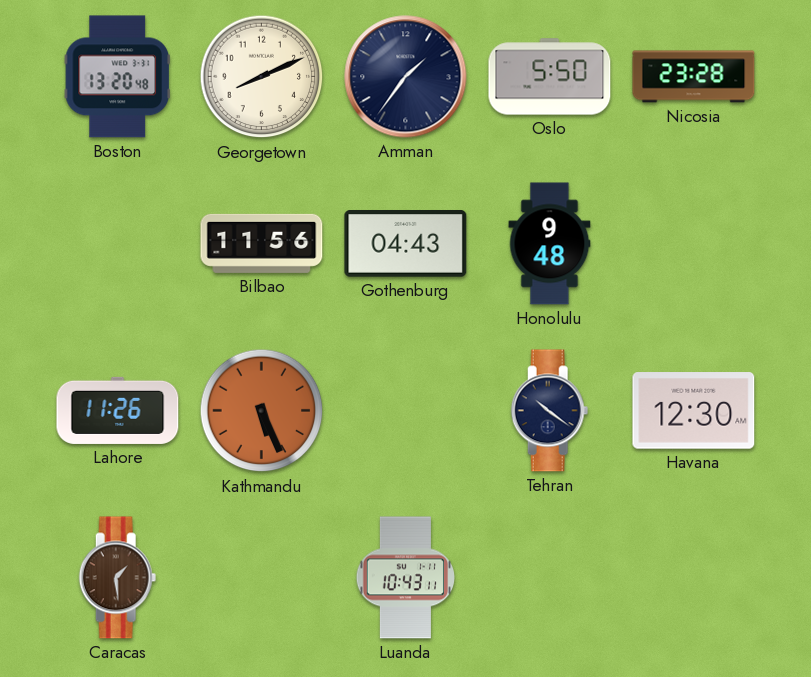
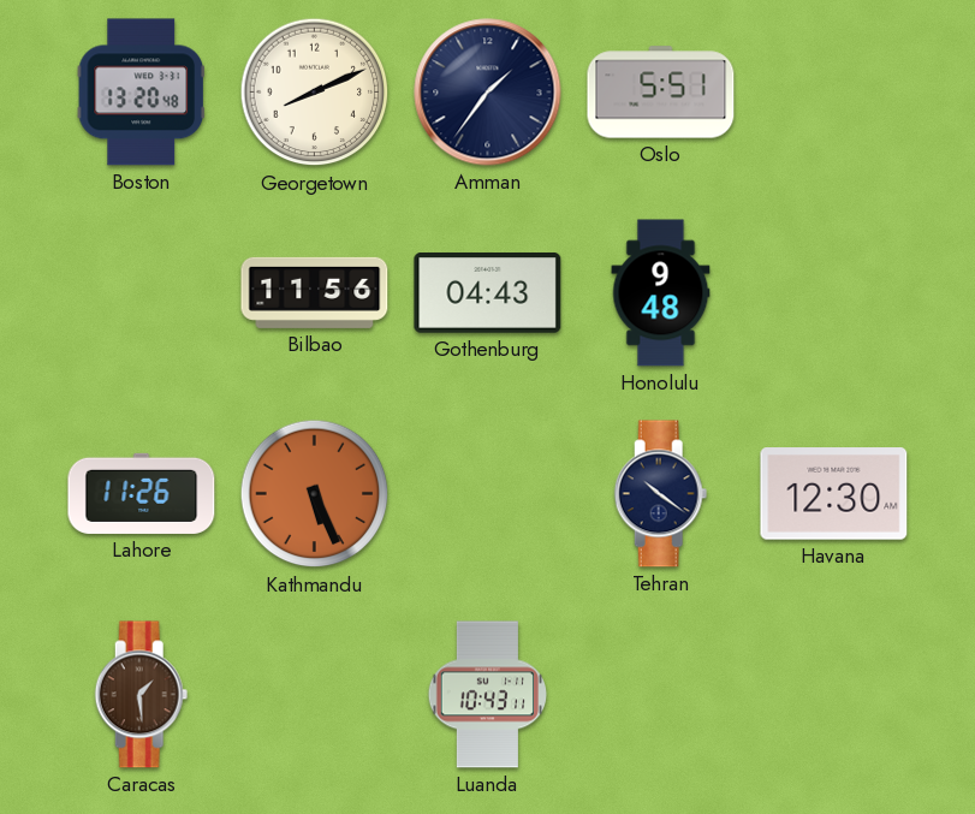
Oslo: 5:50 -> 5:51 (661, 93)
Nicosia: 23:28 -> none (694, 77)
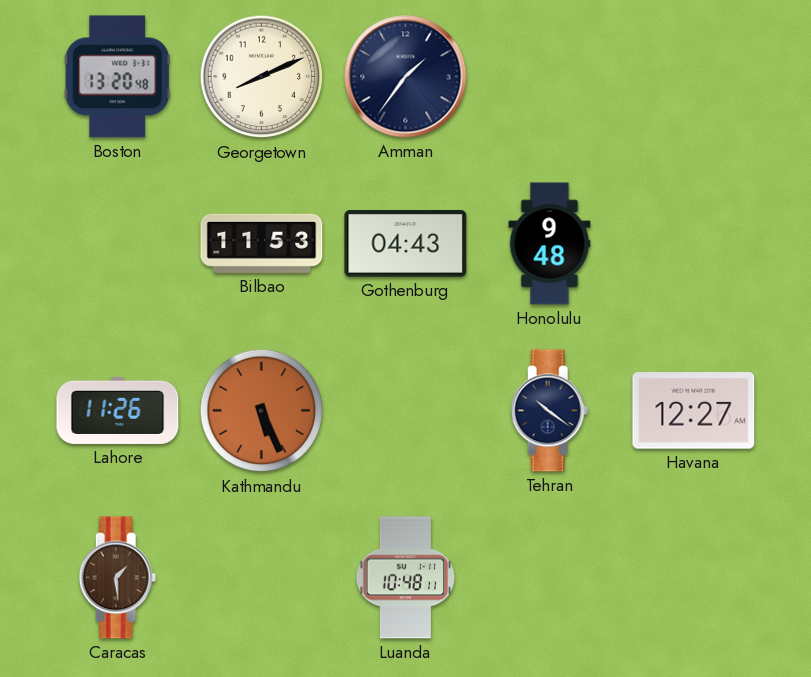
Oslo: 5:51 -> none (661, 93)
Bilbao: 11:56 -> 11:53 (262, 243)
Havana: 12:30 -> 12:27 (694, 411)
Luanda: 10:43 -> 10:48 (405, 578)
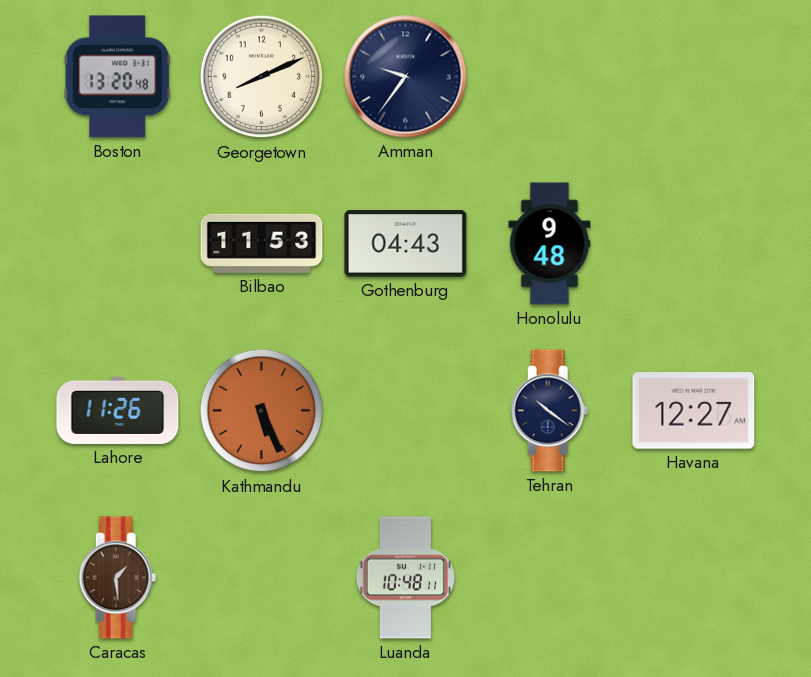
Amman: 1:36 -> 9:36 (406, 77)
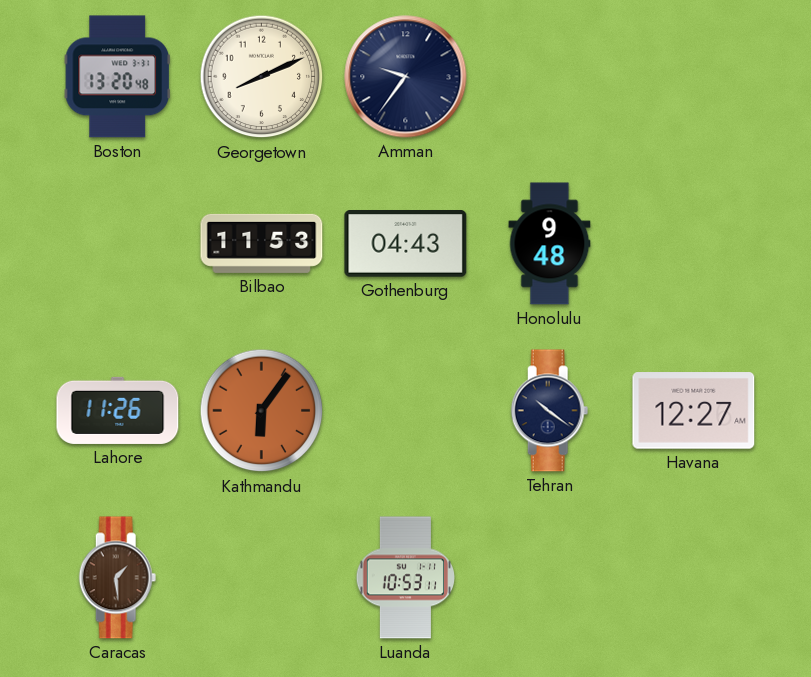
Kathmandu: 5:26 -> 6:06 (262, 411)
Luanda: 10:48 -> 10:53 (405, 578)
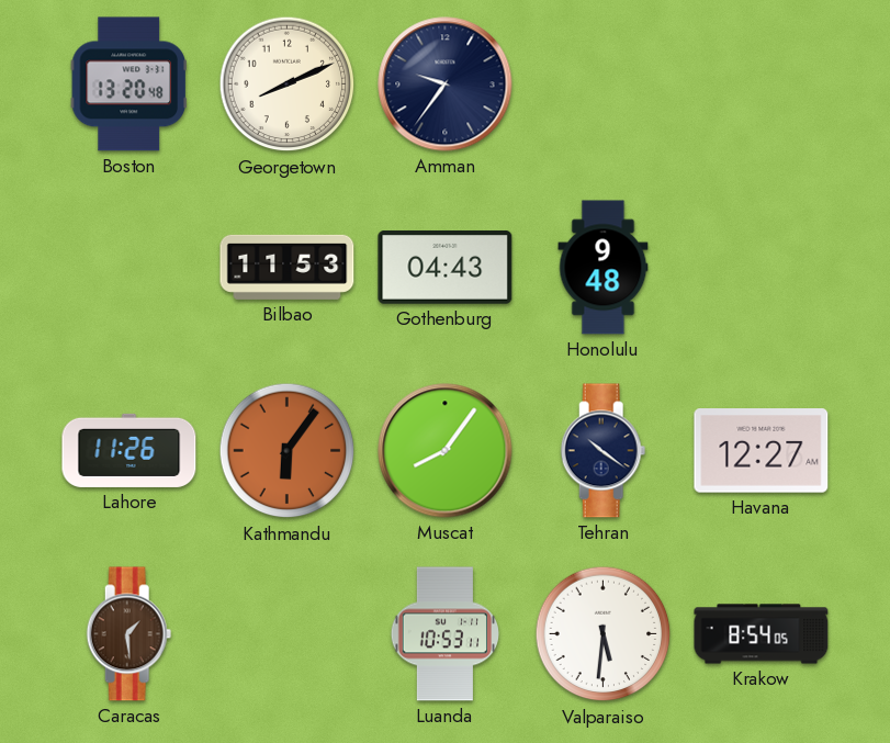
Muscat: none -> 8:06 (446, 451)
Valparaiso: none -> 5:31 (604, 634)
Krakow: none -> 8:54 (762, 634)
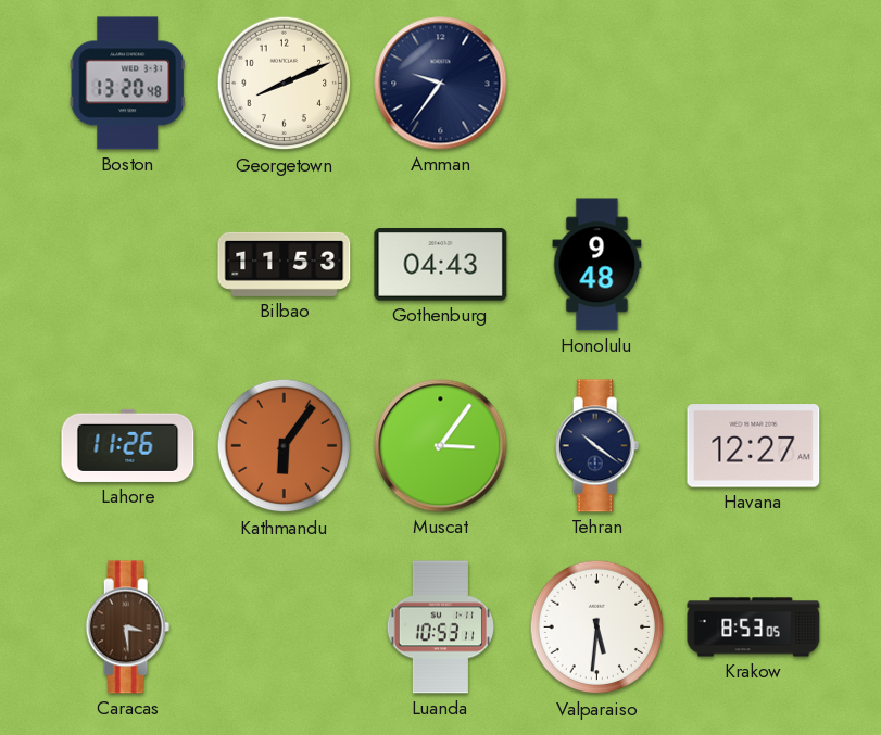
Muscat: 8:06 -> 3:06 (441, 446)
Caracas: 1:29 -> 3:29 (128, 628)
Krakow: 8:54 -> 8:53 (754, 628)
